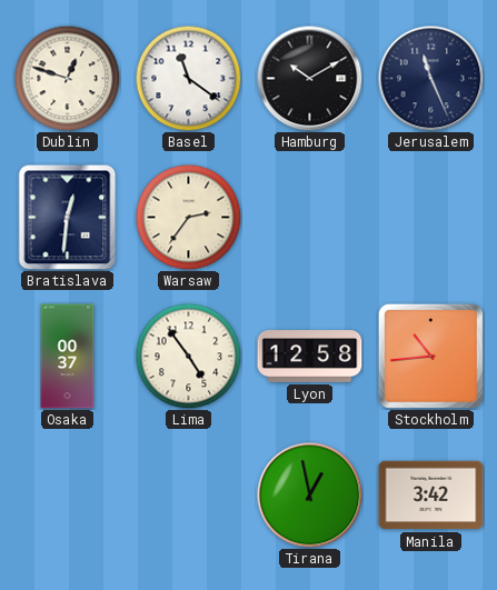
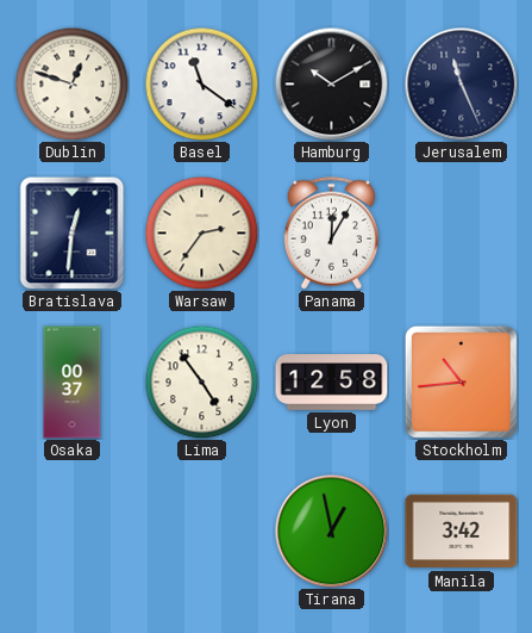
Panama: none -> 12:05 (332, 234)
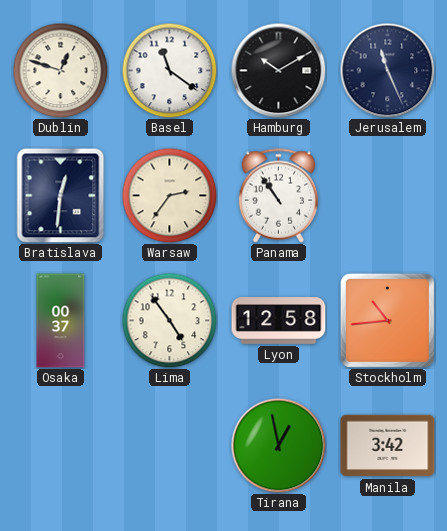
Panama: 12:05 -> 10:54 (279, 196)
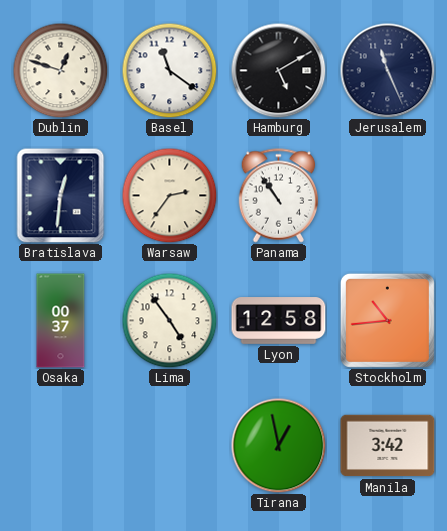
Hamburg: 10:10 -> 5:10 (278, 70)
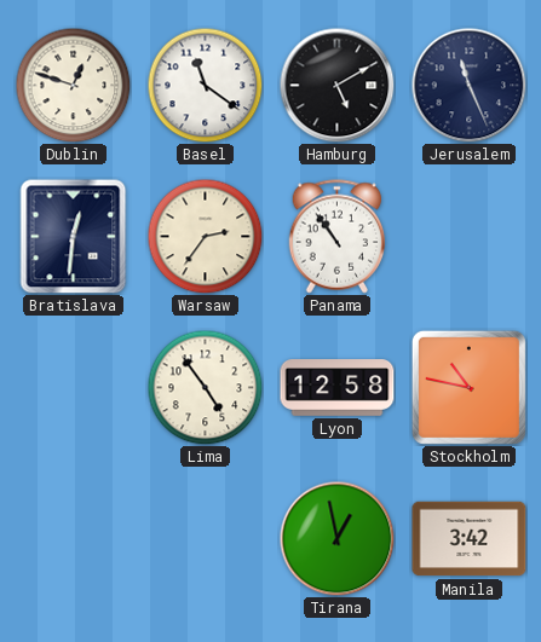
Osaka: 00:37 -> none (61, 321)
Stockholm: 10:44 -> 10:47 (468, 387)
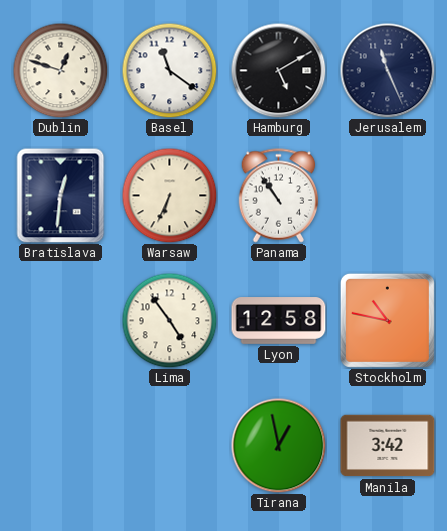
Warsaw: 2:36 -> 6:34 (169, 195)
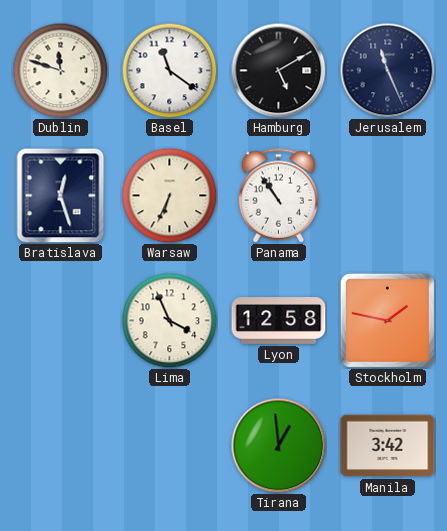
Dublin: 12:48 -> 11:48 (60, 70)
Bratislava: 12:31 -> 12:27 (61, 195)
Lima: 4:54 -> 3:56 (169, 320)
Stockholm: 10:47 -> 1:47 (387, 320)
Tirana: 12:58 -> 12:59 (278, 445)
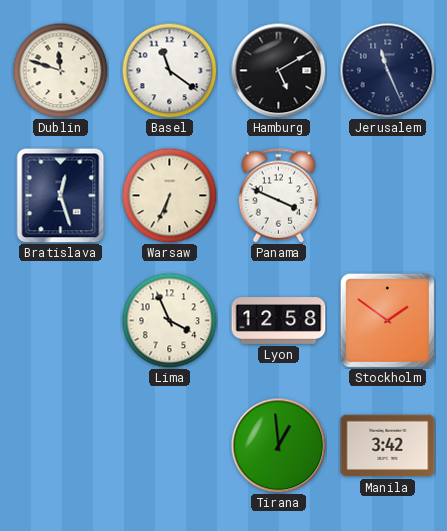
Panama: 10:54 -> 3:49 (279, 196)
Stockholm: 1:47 -> 1:51 (387, 320)
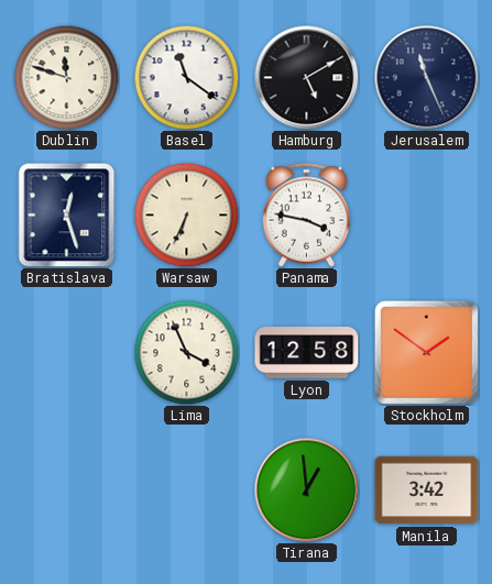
Panama: 3:49 -> 3:47 (307, 216)
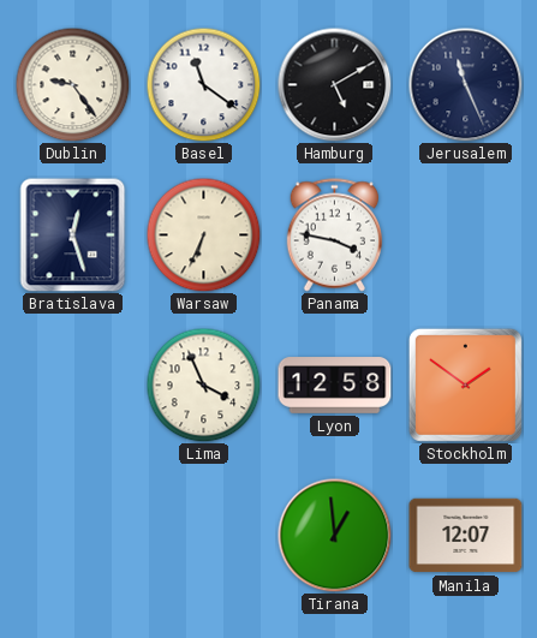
Dublin: 11:48 -> 9:24 (72, 84)
Manila: 3:42 -> 12:07 (466, 536)
